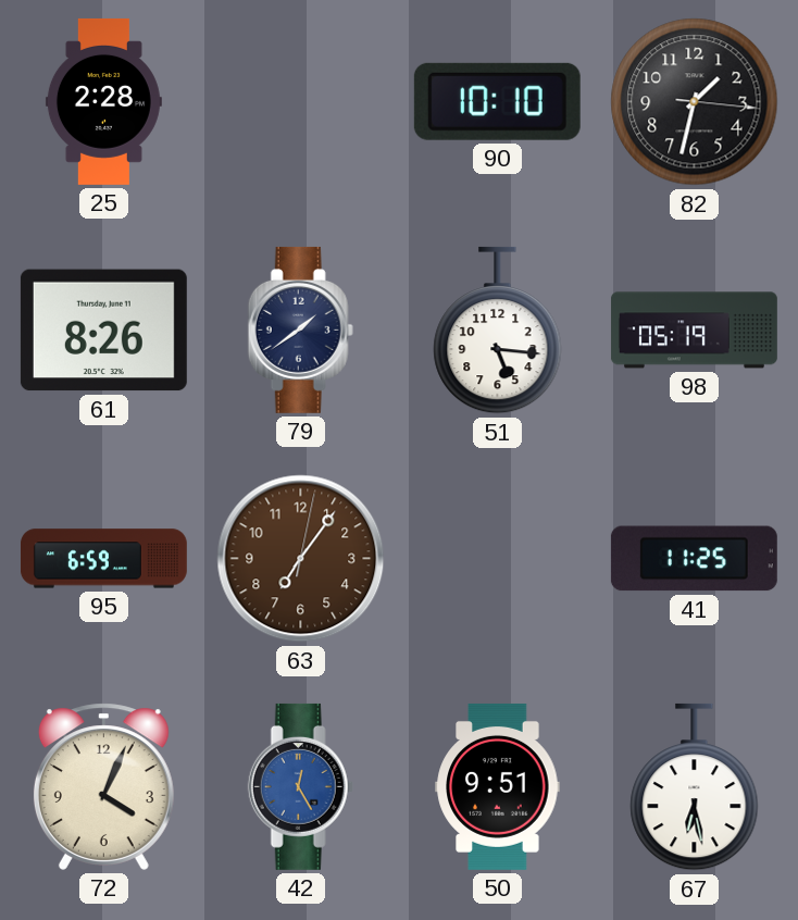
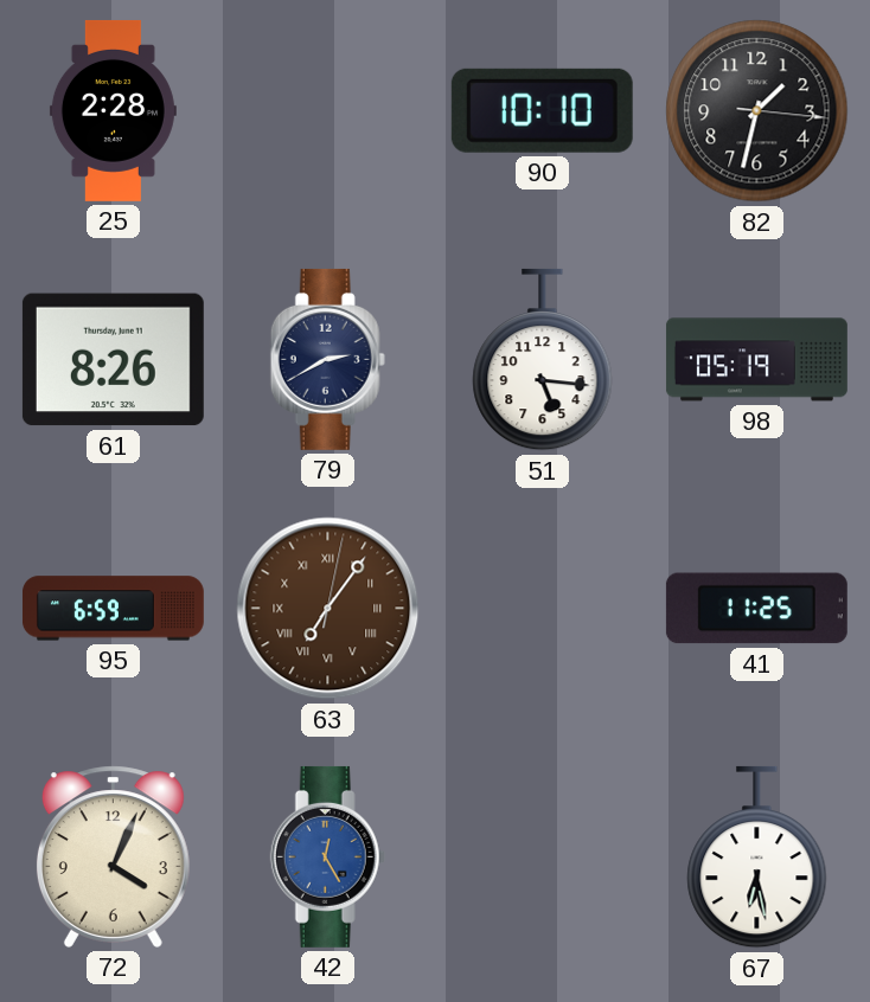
79: 1:39 -> 2:40 (327, 359)
63 numerals: Arabic -> Roman (328, 609)
50: 9:51 -> none (498, 786)
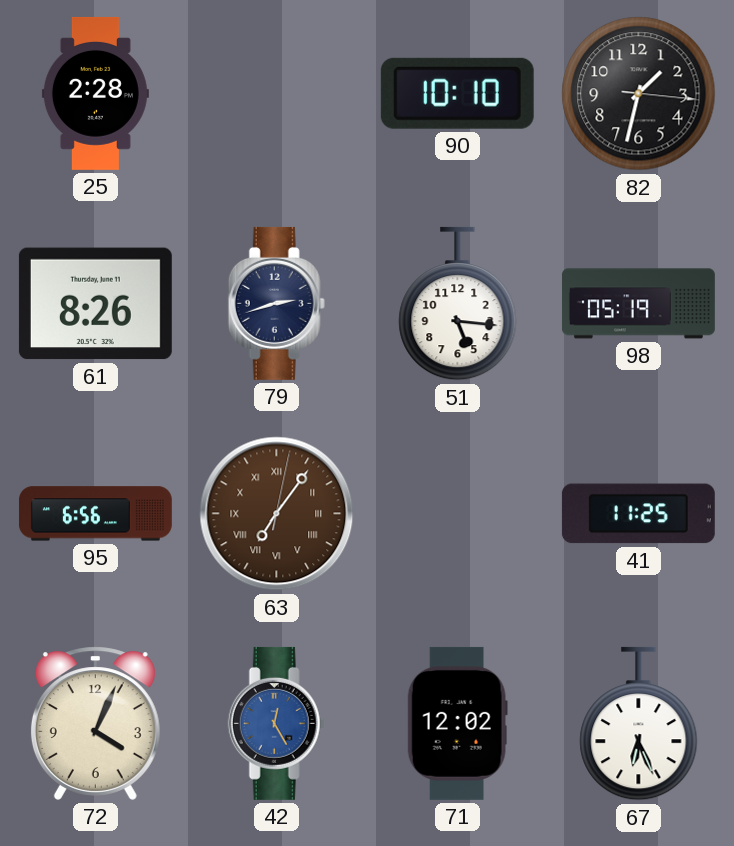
79: 2:40 -> 2:42 (276, 303)
95: 6:59 -> 6:56 (95, 514)
71: none -> 12:02 (457, 723)
67: 6:28 -> 6:26 (639, 724)
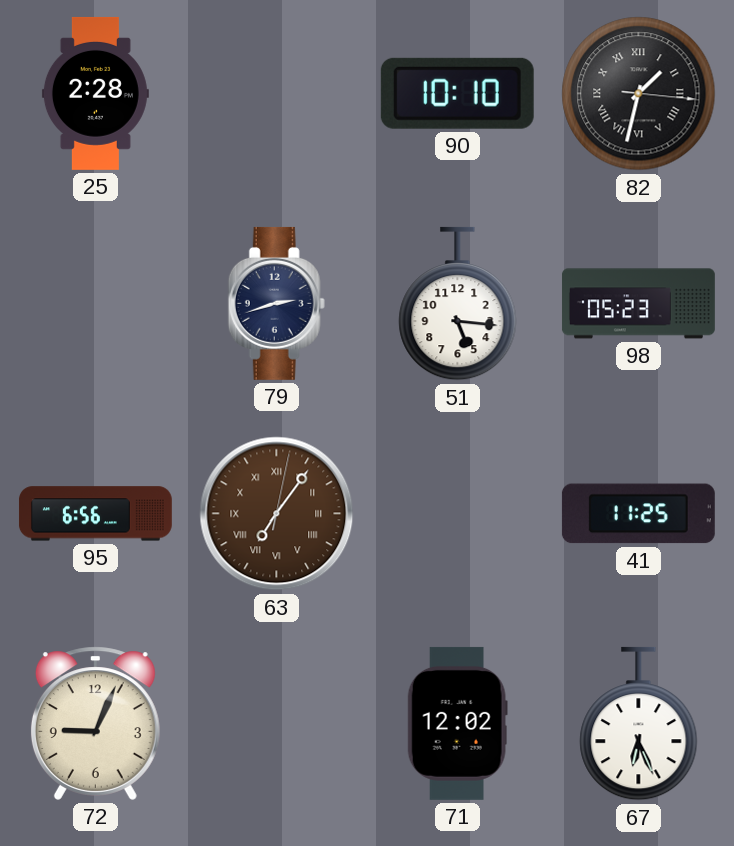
82 numerals: Arabic -> Roman (639, 94)
61: 8:26 -> none (95, 304)
98: 05:19 -> 05:23 (638, 304)
72: 4:04 -> 9:04 (95, 723)
42: 12:25 -> none (276, 723)
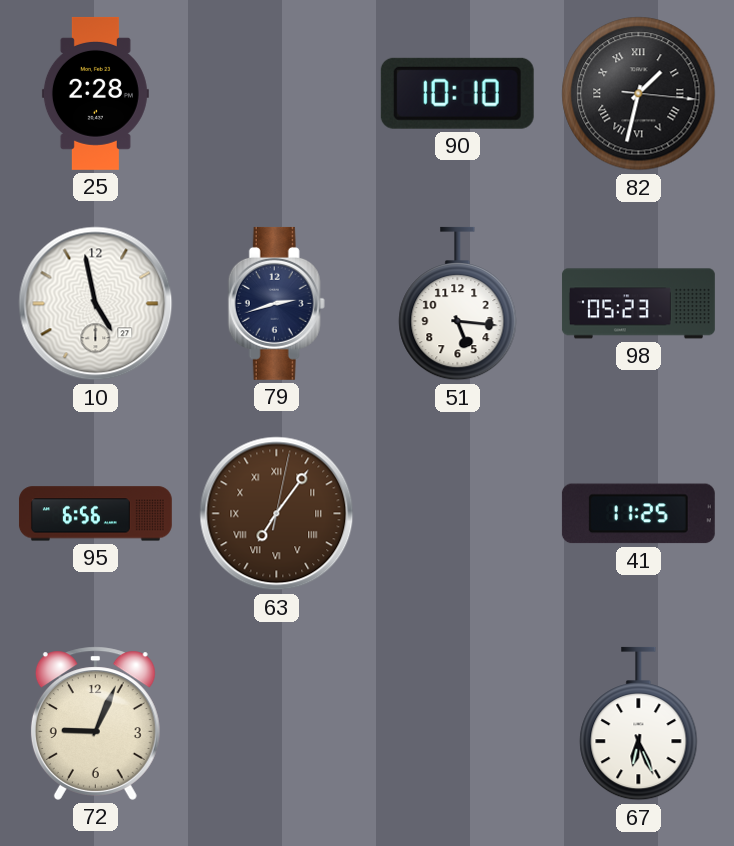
10: none -> 4:58 (96, 304)
71: 12:02 -> none (457, 723)
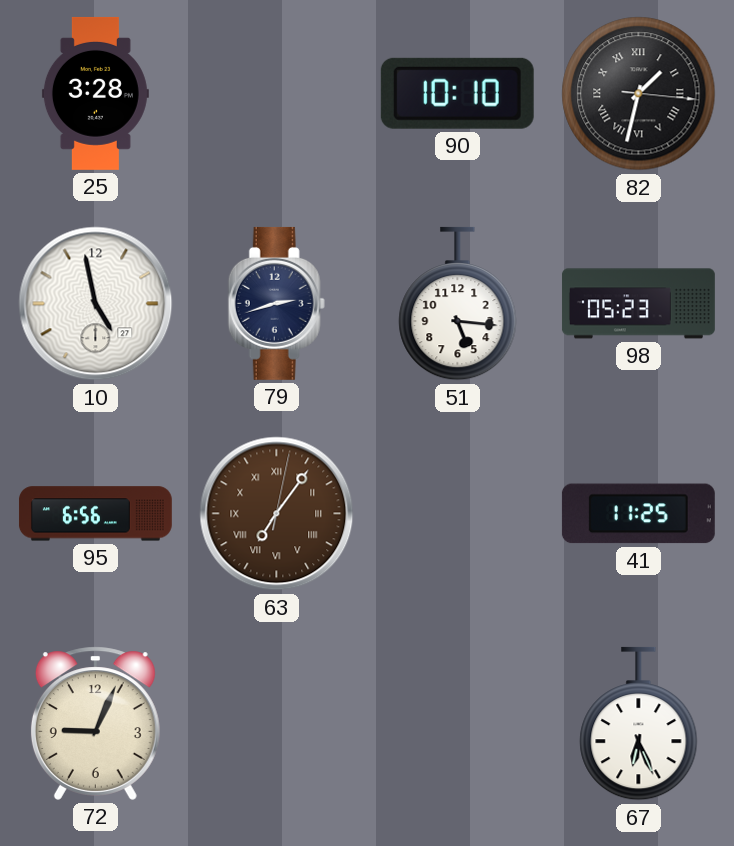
25: 2:28 -> 3:28 (95, 93)
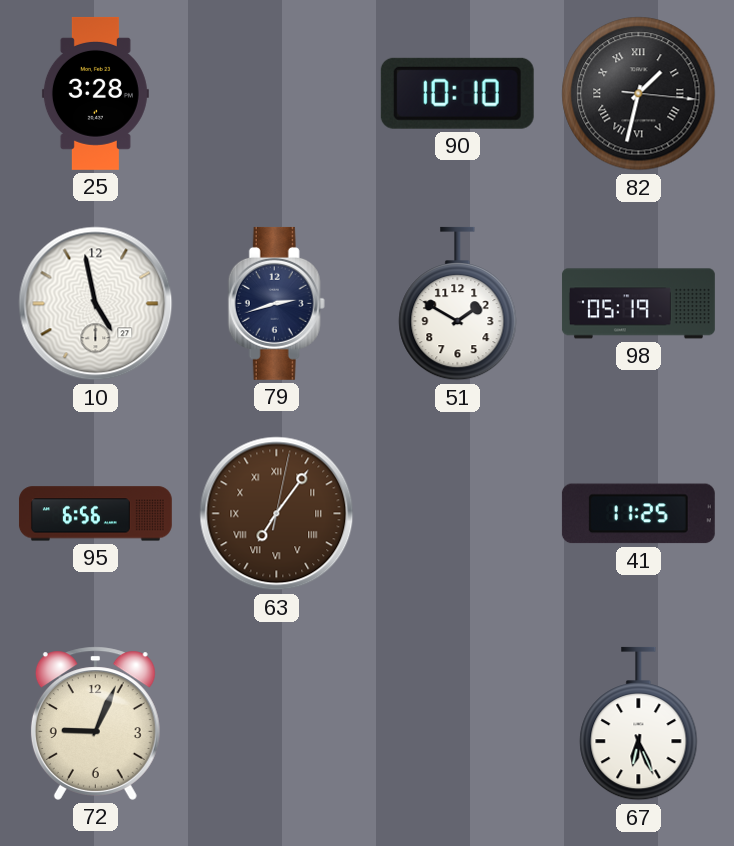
51: 5:16 -> 1:50 (458, 304)
98: 05:23 -> 05:19 (638, 304)
